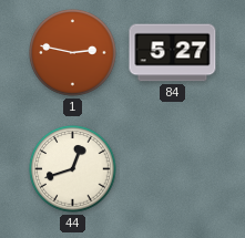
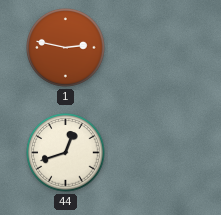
84: 5:27 -> none (173, 53)
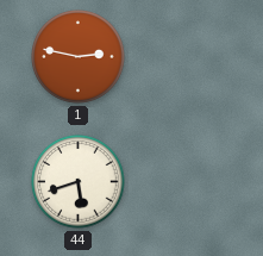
44: 12:42 -> 5:42 (79, 182)
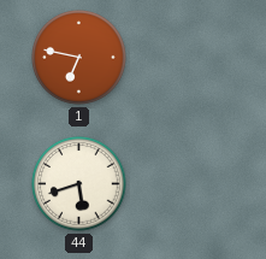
1: 2:47 -> 6:47 (79, 58)
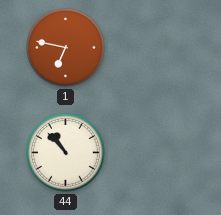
44: 5:42 -> 10:53 (66, 153)
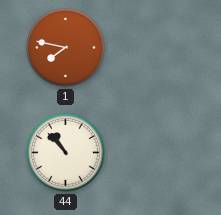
1: 6:47 -> 7:47 (66, 48)
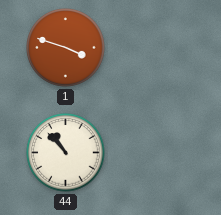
1: 7:47 -> 3:48 (66, 48)
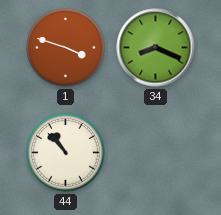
34: none -> 8:19 (156, 48)
